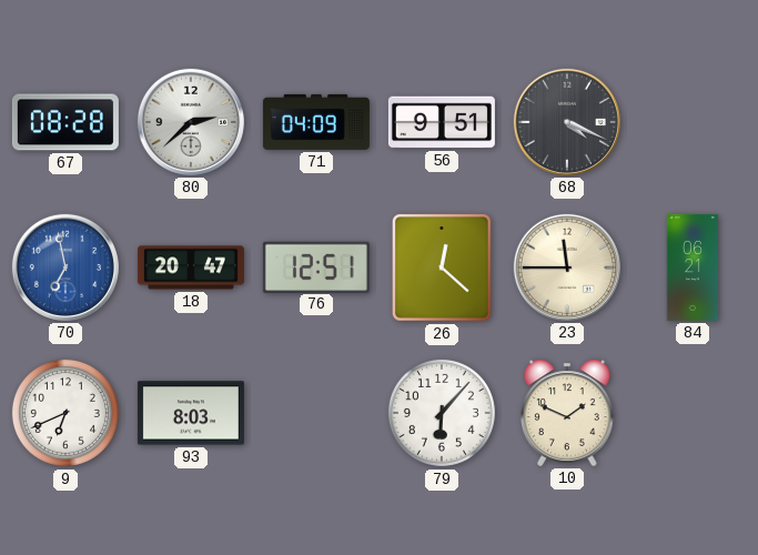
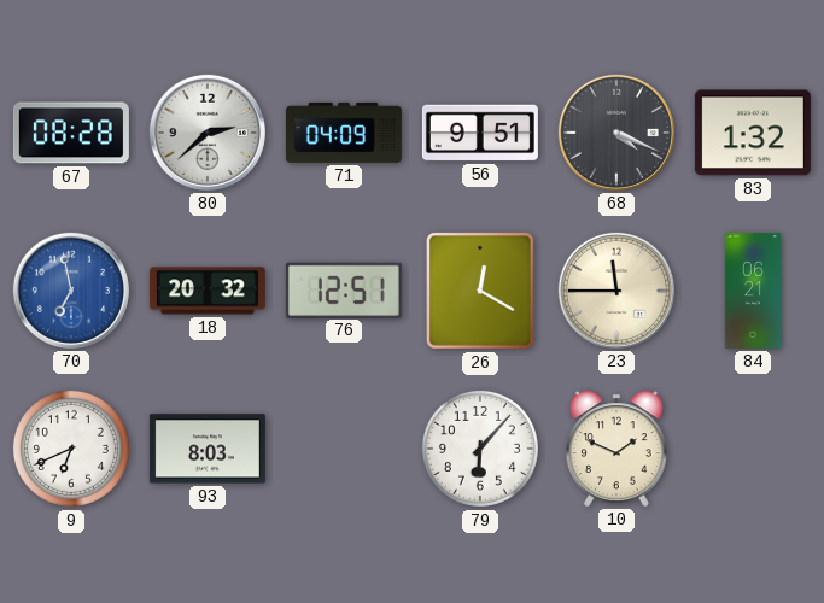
83: none -> 1:32 (753, 133)
18: 20:47 -> 20:32 (208, 291)
26: 12:22 -> 12:20 (481, 291)
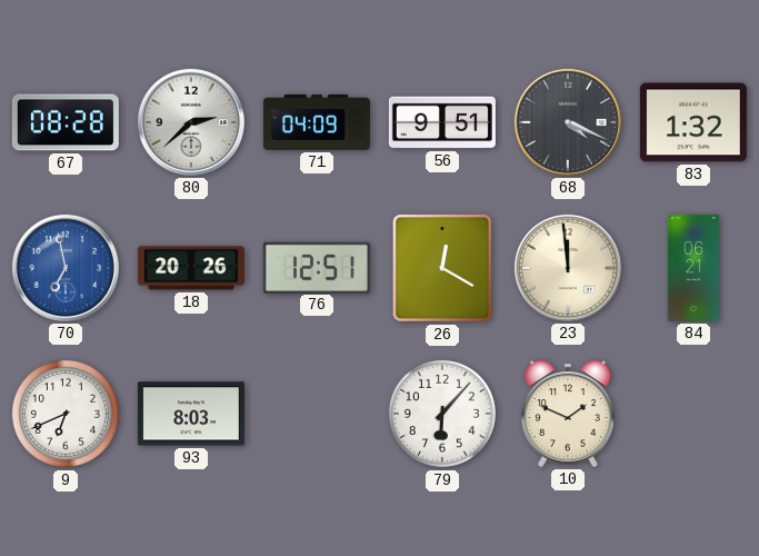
18: 20:32 -> 20:26 (191, 268)
23: 11:45 -> 11:59 (568, 268)
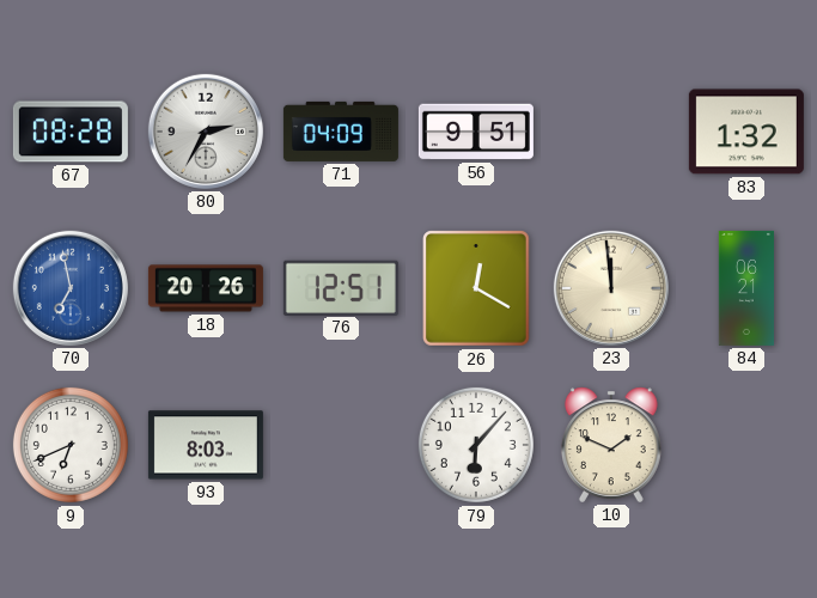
80: 2:38 -> 2:35 (206, 132)
68: 4:19 -> none (568, 122)
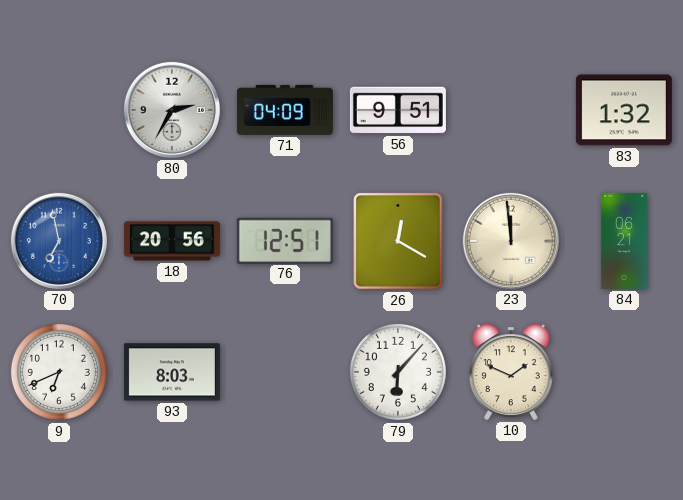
67: 08:28 -> none (71, 132)
18: 20:26 -> 20:56 (172, 241)
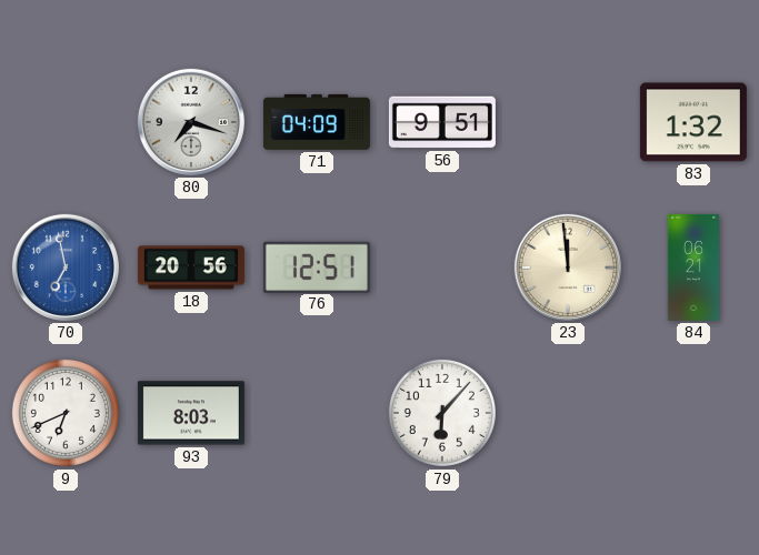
80: 2:35 -> 7:18 (191, 122)
26: 12:20 -> none (399, 241)
10: 1:49 -> none (511, 372)
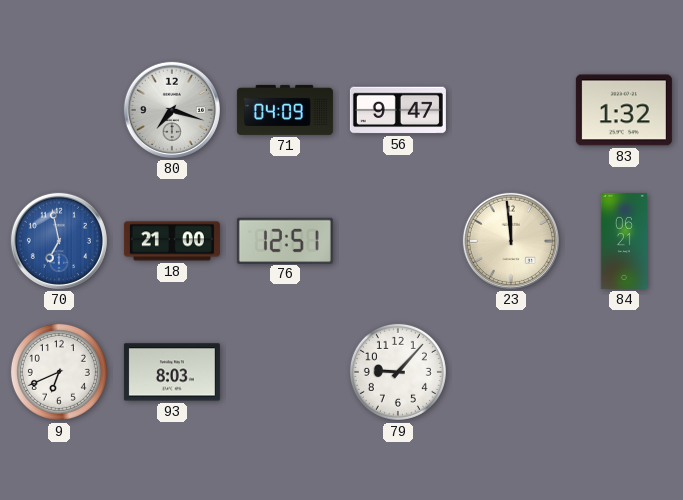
56: 9:51 -> 9:47 (398, 110)
18: 20:56 -> 21:00 (172, 241)
79: 6:07 -> 9:07 (398, 372)
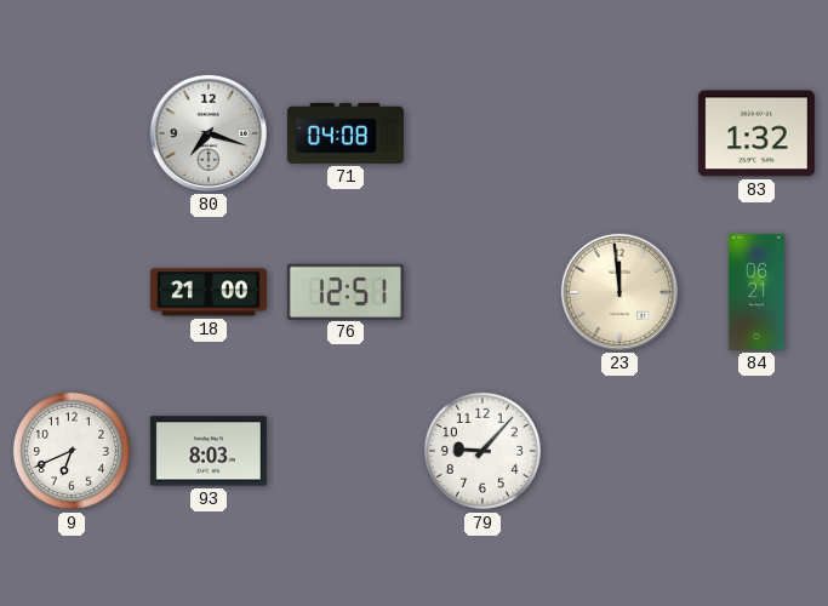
71: 04:09 -> 04:08 (346, 133)
56: 9:47 -> none (398, 110)
70: 6:58 -> none (59, 241)
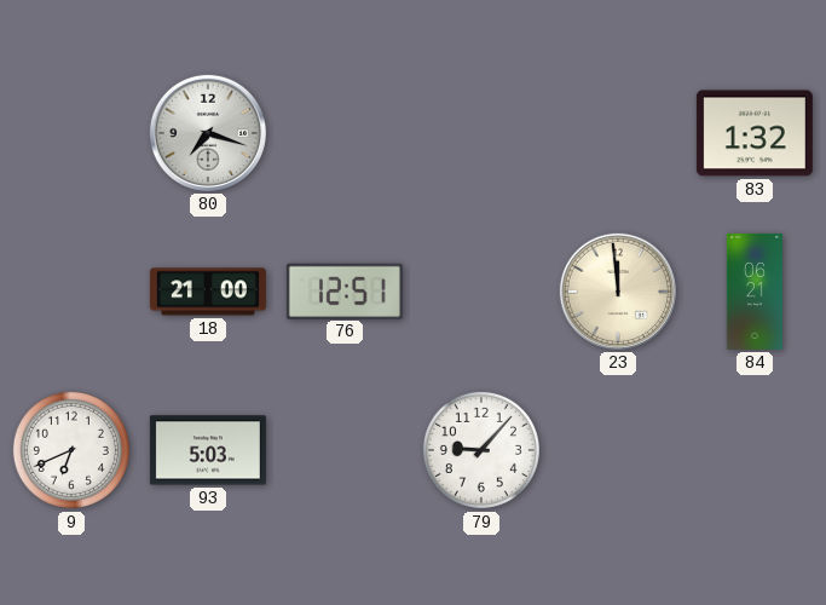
71: 04:08 -> none (346, 133)
93: 8:03 -> 5:03 (208, 450)
